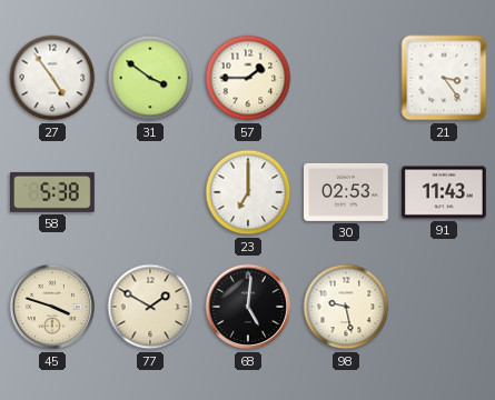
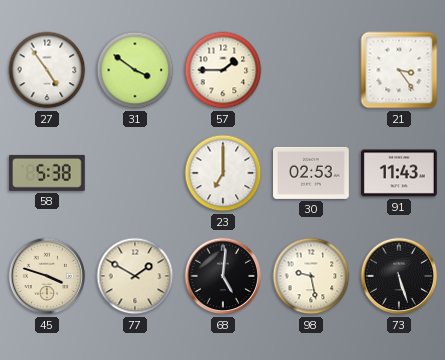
73: none -> 5:27 (399, 276)
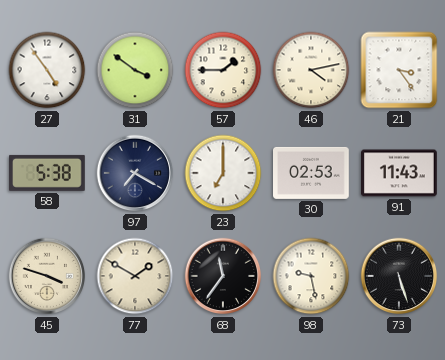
46: none -> 4:13 (311, 70)
97: none -> 7:20 (135, 173)
68: 5:01 -> 11:36 (223, 276)
